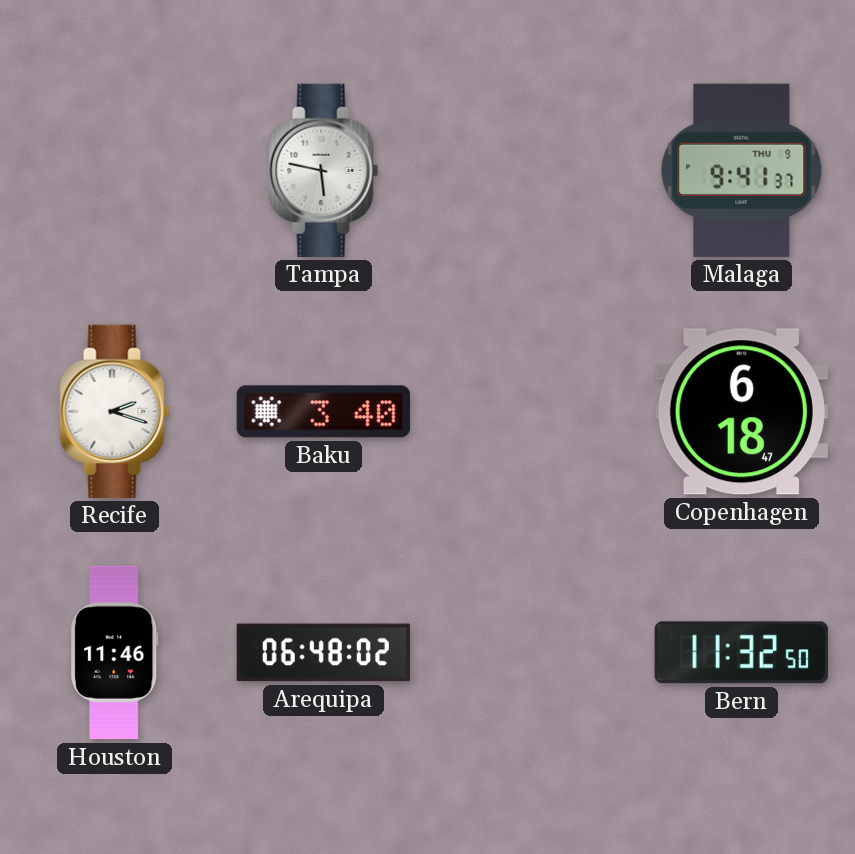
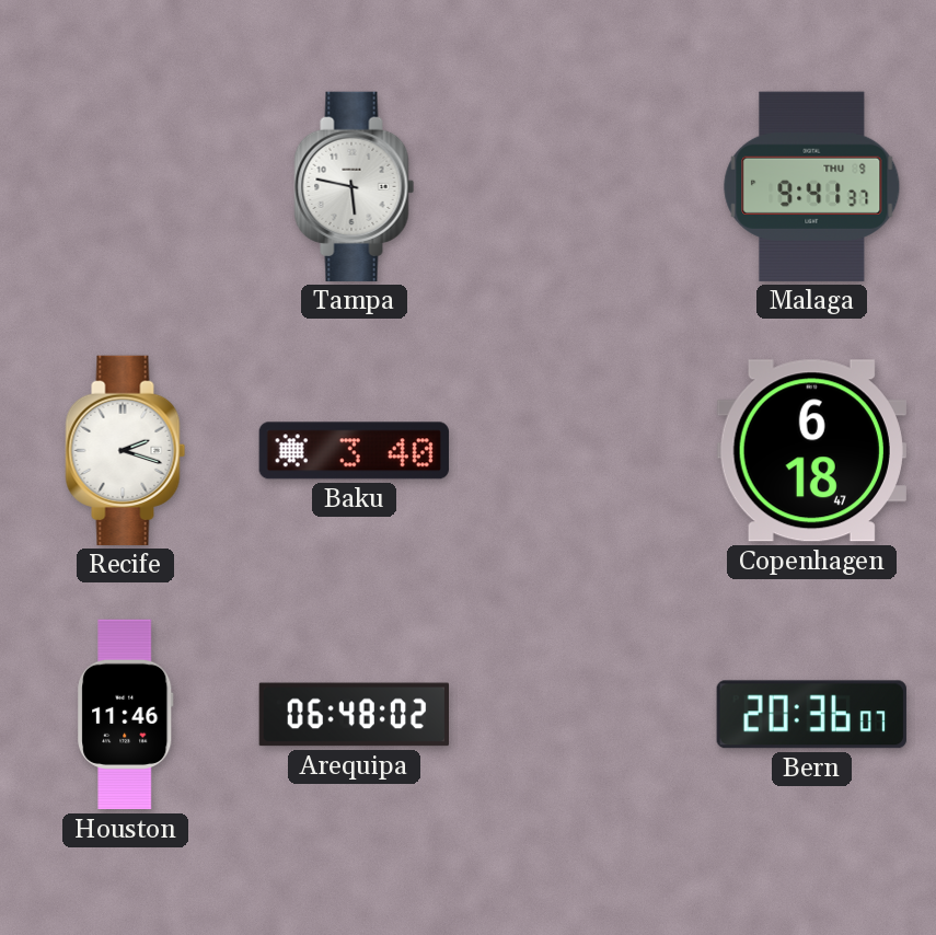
Bern: 11:32 -> 20:36 (811, 715)
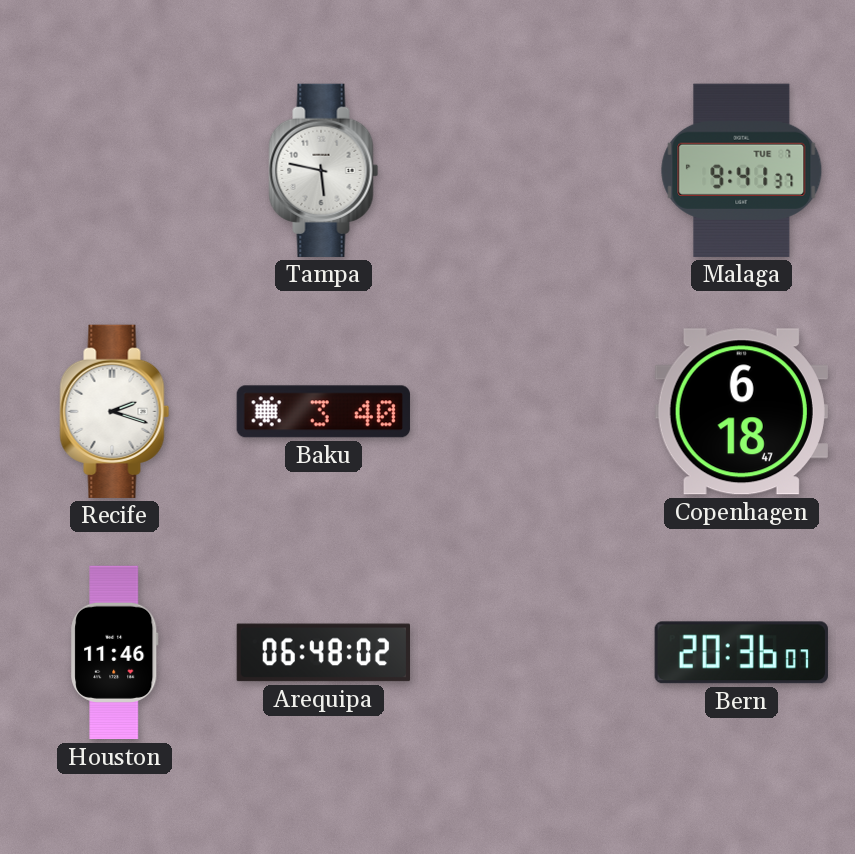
Malaga date: THU 9 -> TUE 7 (742, 170)
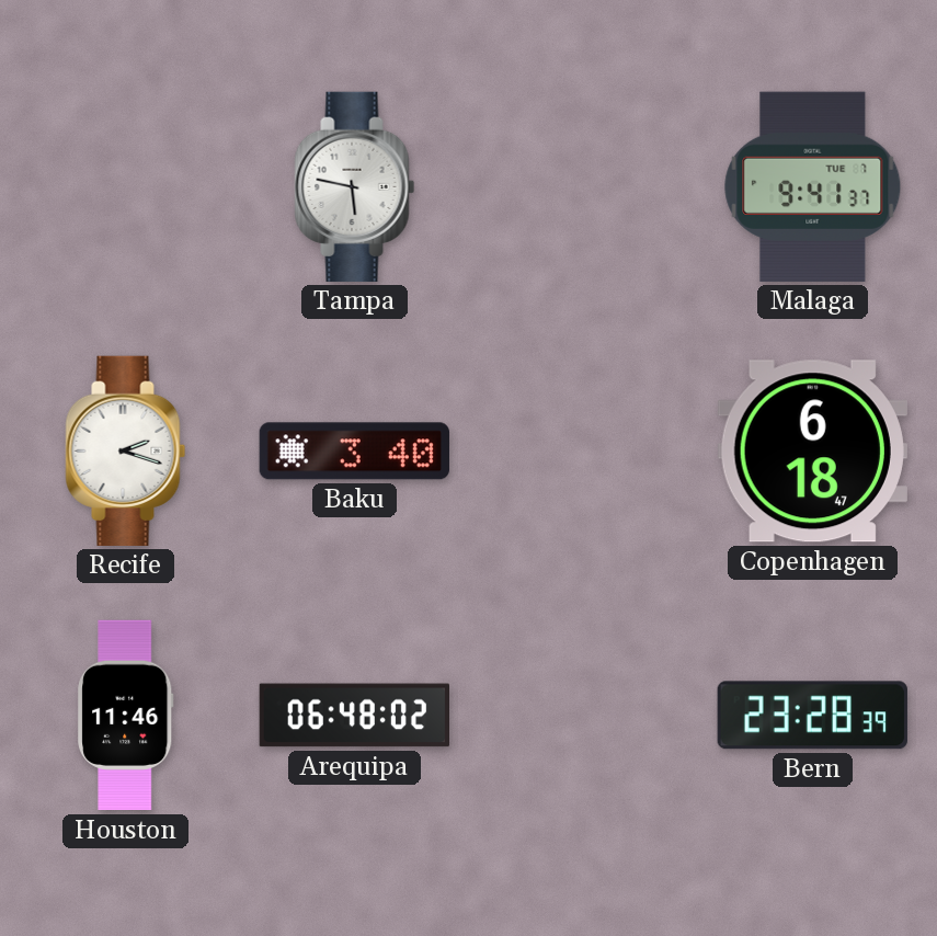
Bern: 20:36 -> 23:28 (812, 716)
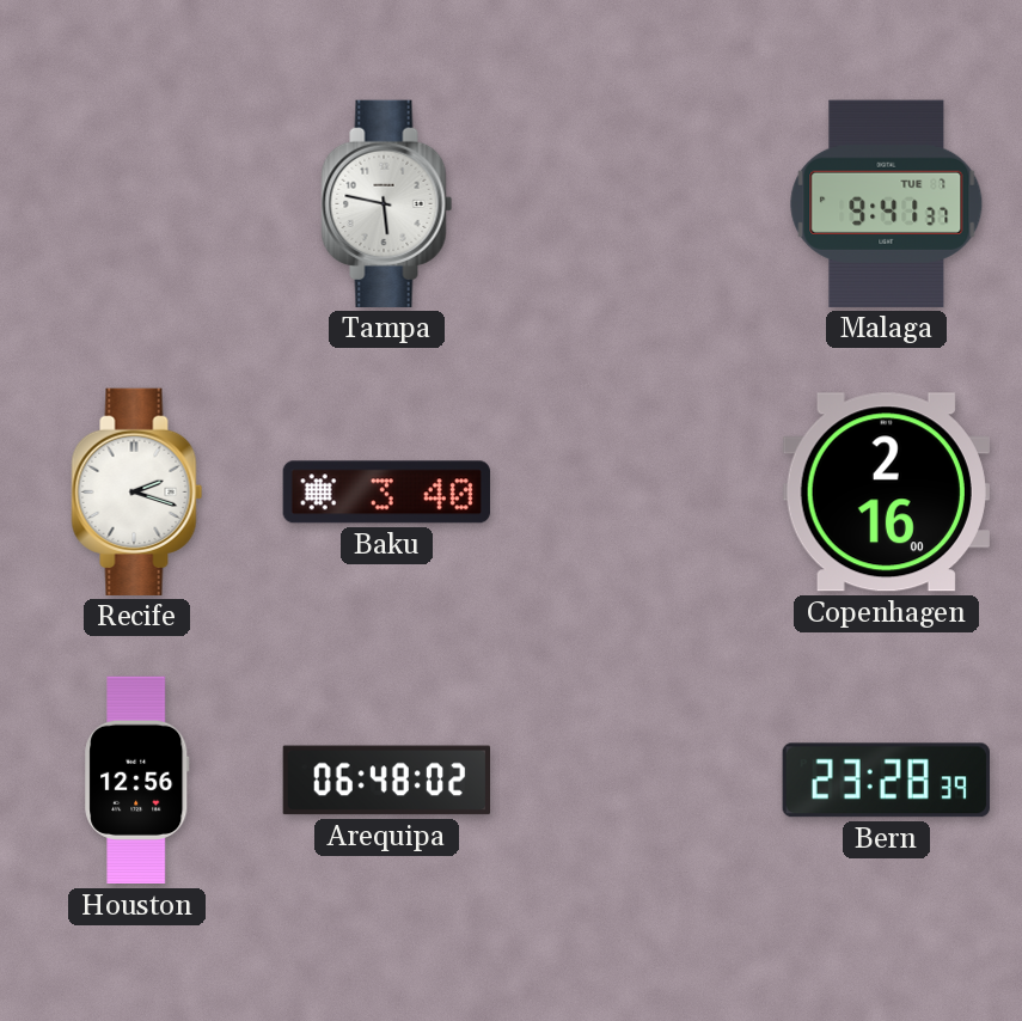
Copenhagen: 6:18 -> 2:16 (886, 493)
Houston: 11:46 -> 12:56 (137, 781)
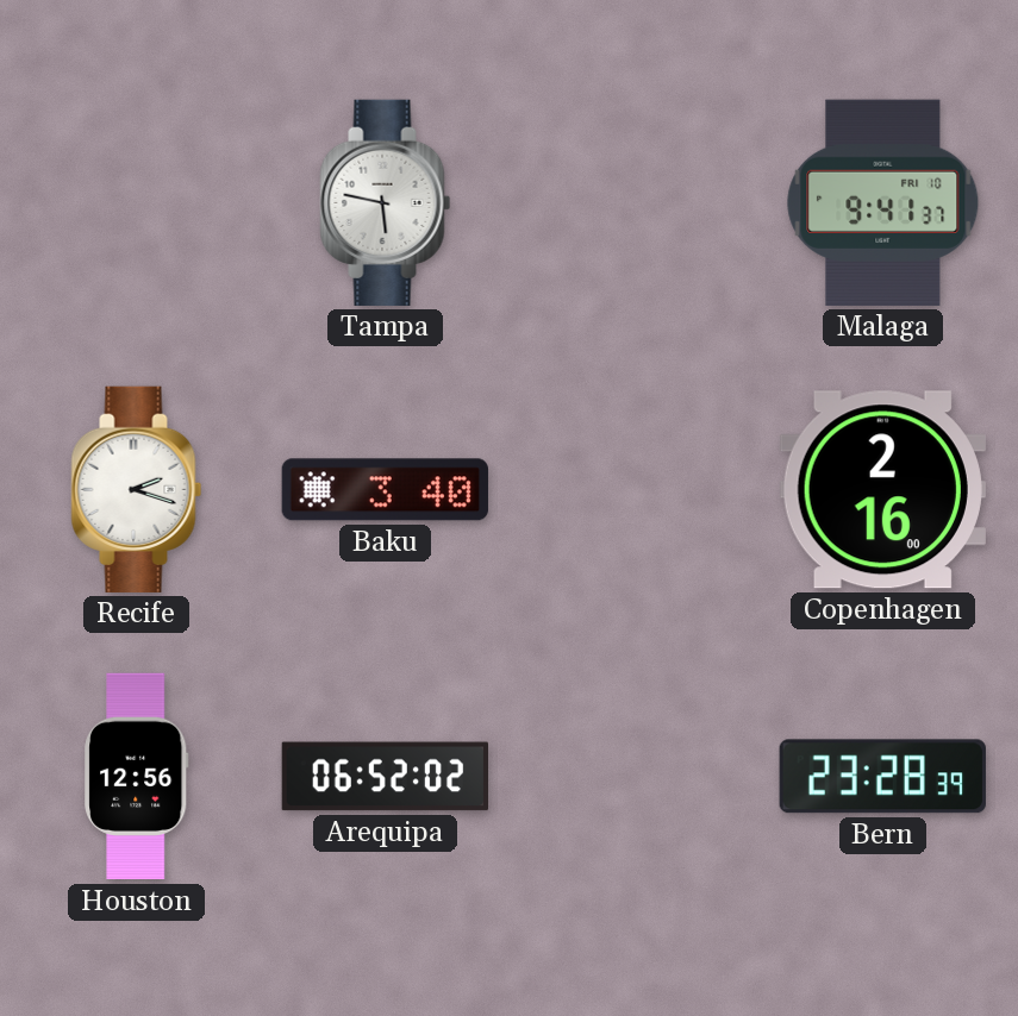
Malaga date: TUE 7 -> FRI 10 (883, 202)
Arequipa: 06:48 -> 06:52 (385, 777)
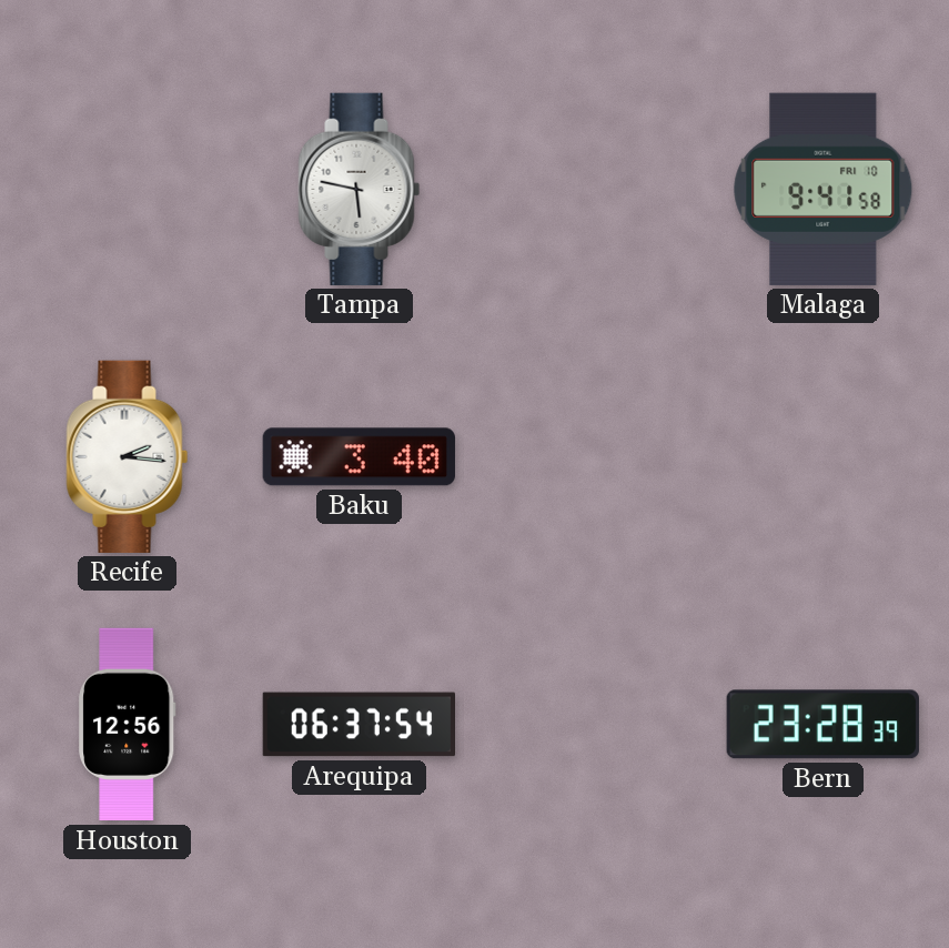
Malaga: 9:41:37 -> 9:41:58 (824, 189)
Recife: 2:18 -> 2:16 (128, 456)
Copenhagen: 2:16 -> none (882, 490)
Arequipa: 06:52 -> 06:37 (359, 725)
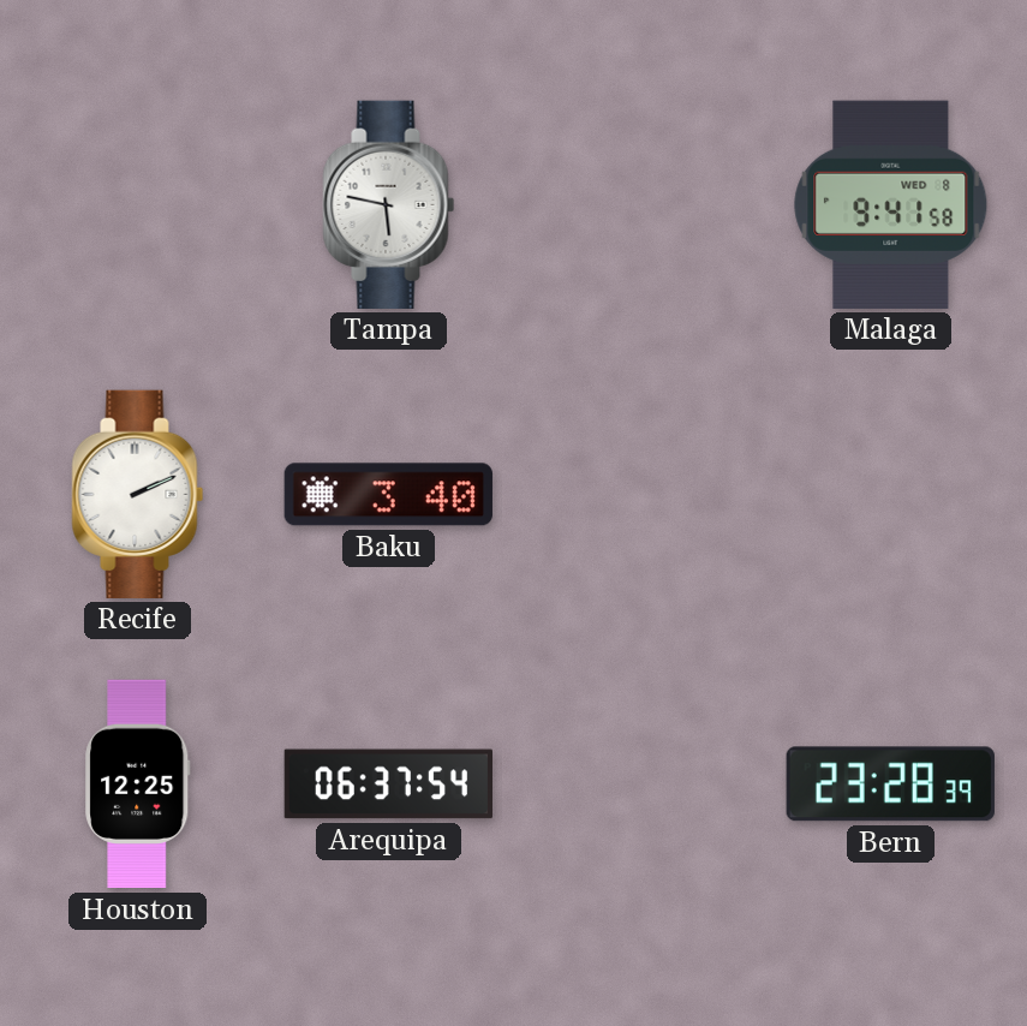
Malaga date: FRI 10 -> WED 8 (891, 204)
Recife: 2:16 -> 2:11 (138, 494)
Houston: 12:56 -> 12:25 (138, 785)
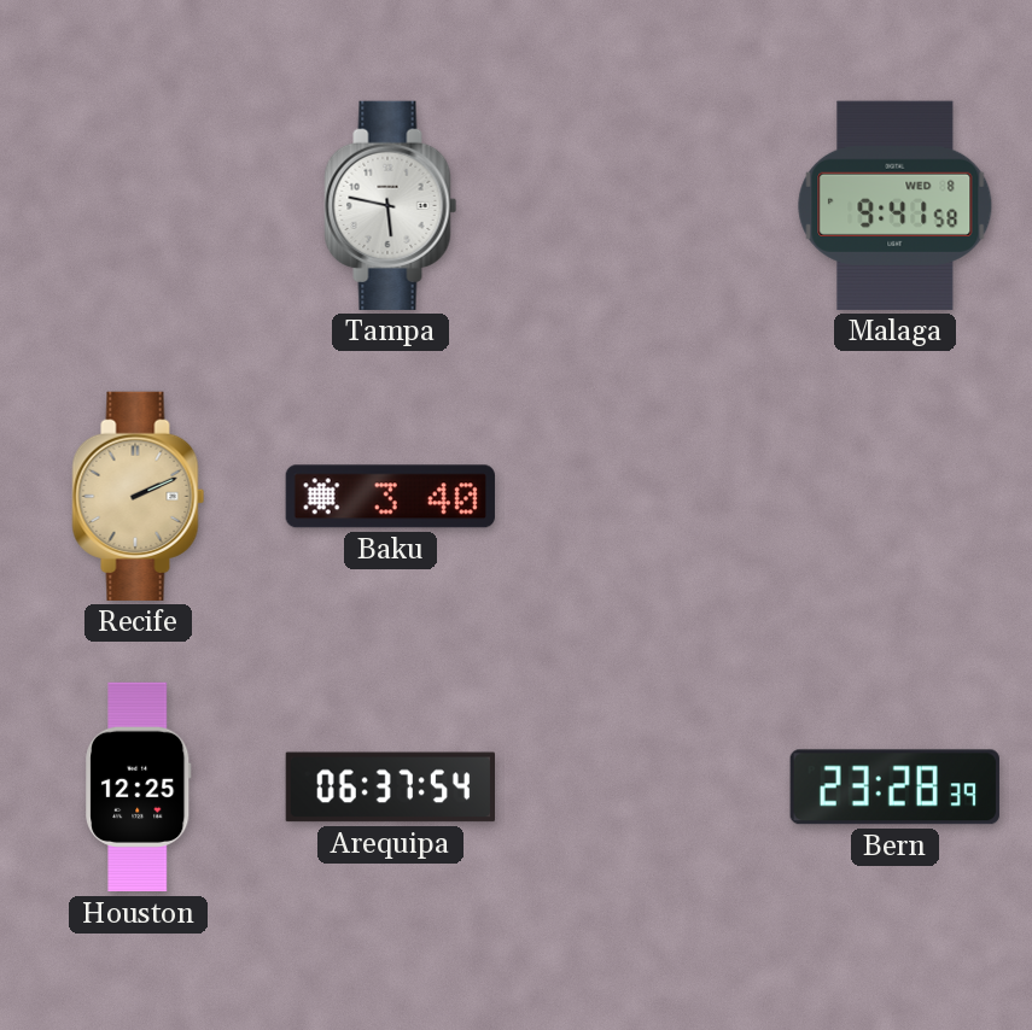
Recife dial: white -> champagne (139, 496)
